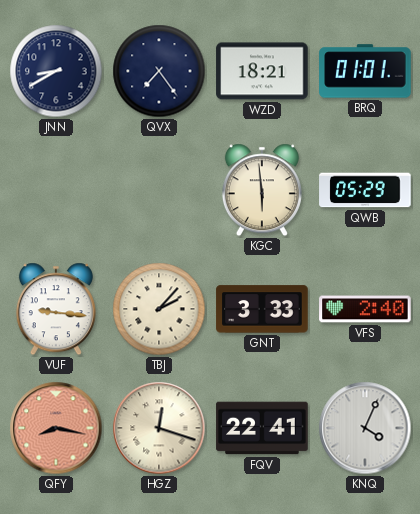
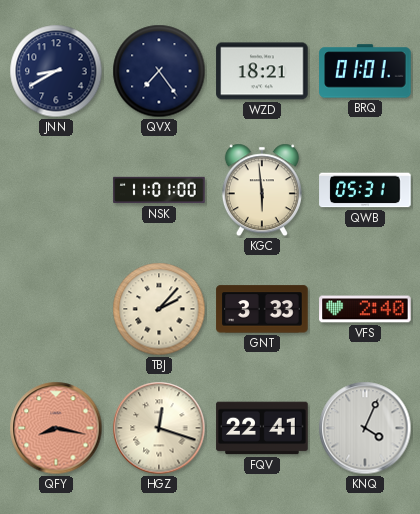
NSK: none -> 11:01 (159, 190)
QWB: 05:29 -> 05:31 (365, 190)
VUF: 9:16 -> none (56, 309)
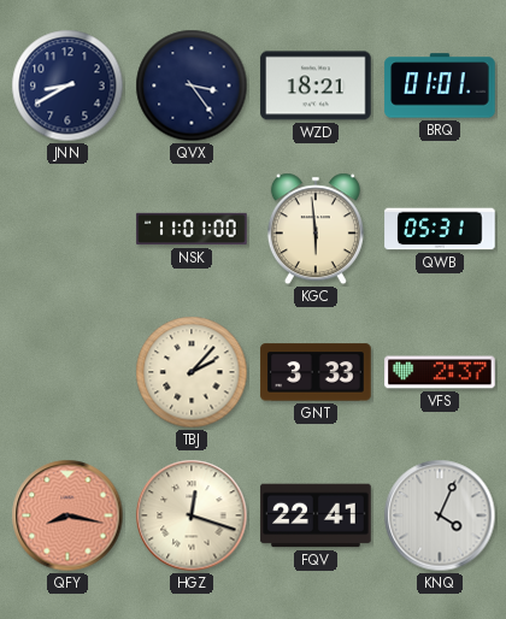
QVX: 7:24 -> 3:24 (192, 86)
VFS: 2:40 -> 2:37 (440, 372)
